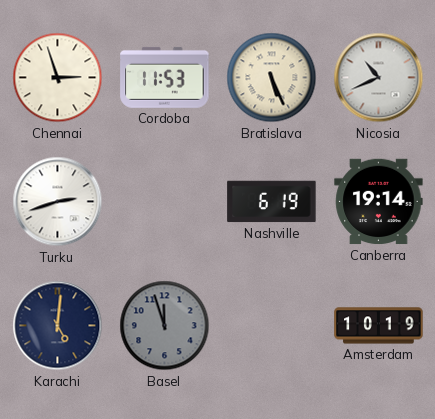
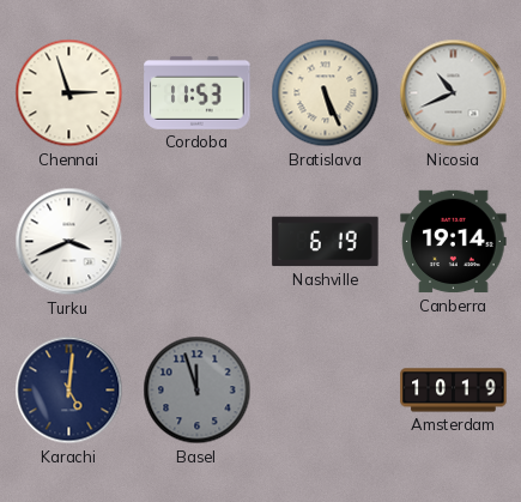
Turku: 2:42 -> 3:41 (69, 242)
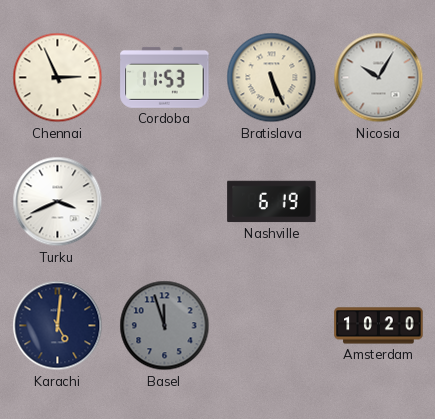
Chennai: 2:57 -> 2:56 (58, 78)
Nicosia: 10:41 -> 10:05 (379, 78)
Canberra: 19:14 -> none (454, 242)
Amsterdam: 10:19 -> 10:20 (379, 326)
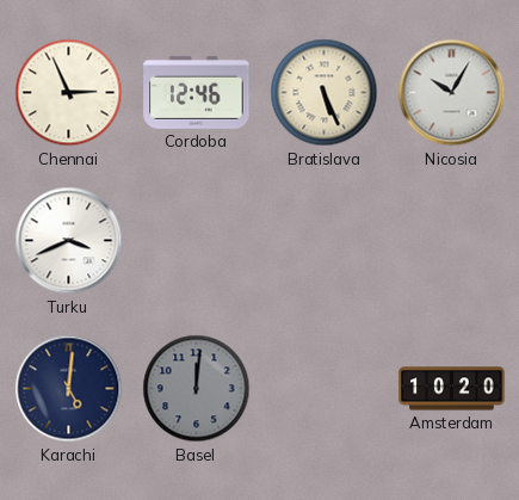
Cordoba: 11:53 -> 12:46 (197, 92)
Nashville: 6:19 -> none (272, 202)
Basel: 11:57 -> 12:01 (197, 389)
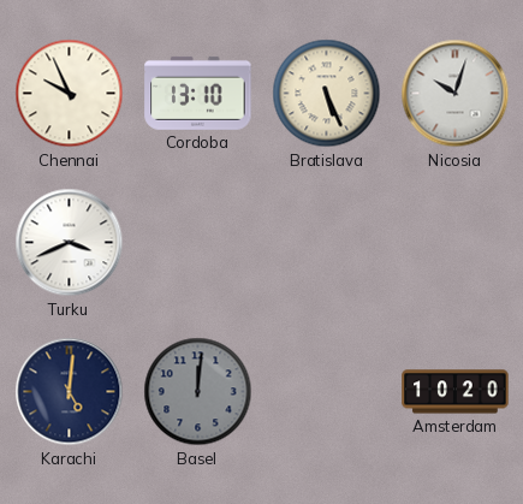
Chennai: 2:56 -> 9:56 (70, 94)
Cordoba: 12:46 -> 13:10 (198, 93)
Nicosia: 10:05 -> 10:03 (456, 94)
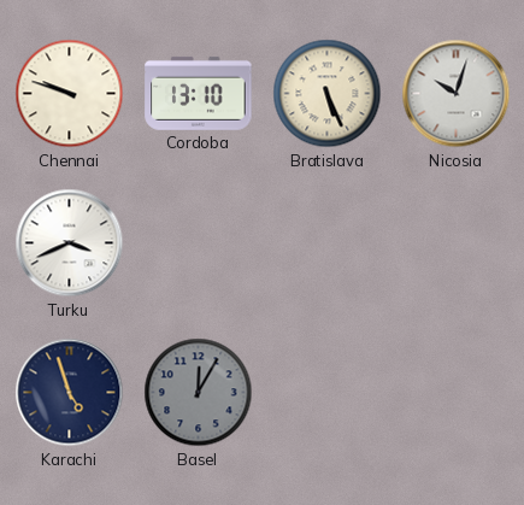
Chennai: 9:56 -> 9:48 (70, 94)
Karachi: 5:01 -> 4:57 (70, 393)
Basel: 12:01 -> 12:05 (199, 393)
Amsterdam: 10:20 -> none (456, 392)
